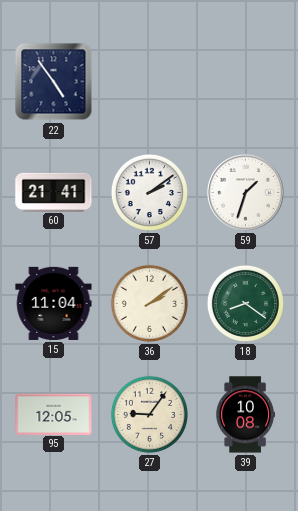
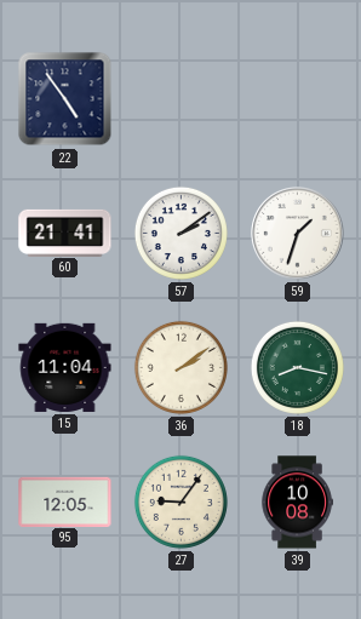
18: 8:21 -> 8:17 (297, 367)
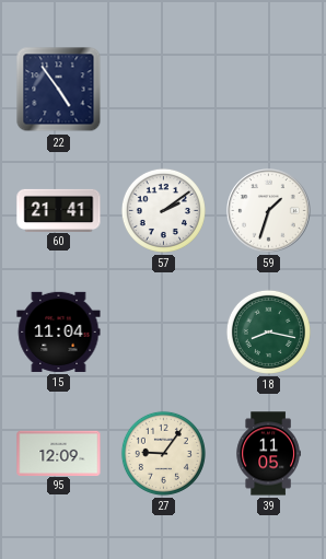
36: 2:09 -> none (180, 367)
95: 12:05 -> 12:09 (59, 453)
39: 10:08 -> 11:05 (268, 454)
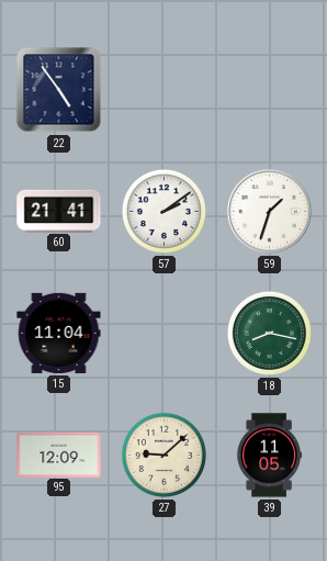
27: 9:06 -> 9:08 (163, 455)
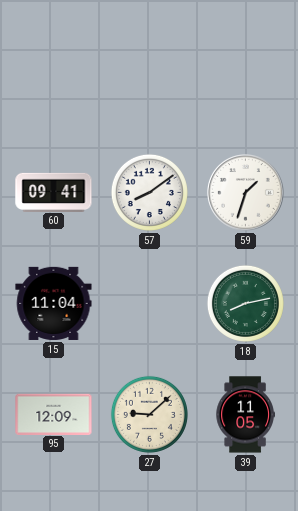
22: 4:54 -> none (59, 90)
60: 21:41 -> 09:41 (54, 192)
57: 2:09 -> 8:09 (149, 192)
18: 8:17 -> 8:13 (245, 303)
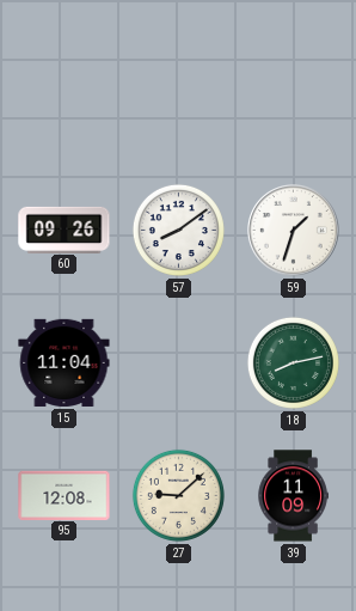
60: 09:41 -> 09:26 (65, 230)
95: 12:09 -> 12:08 (65, 495)
39: 11:05 -> 11:09 (293, 496)
